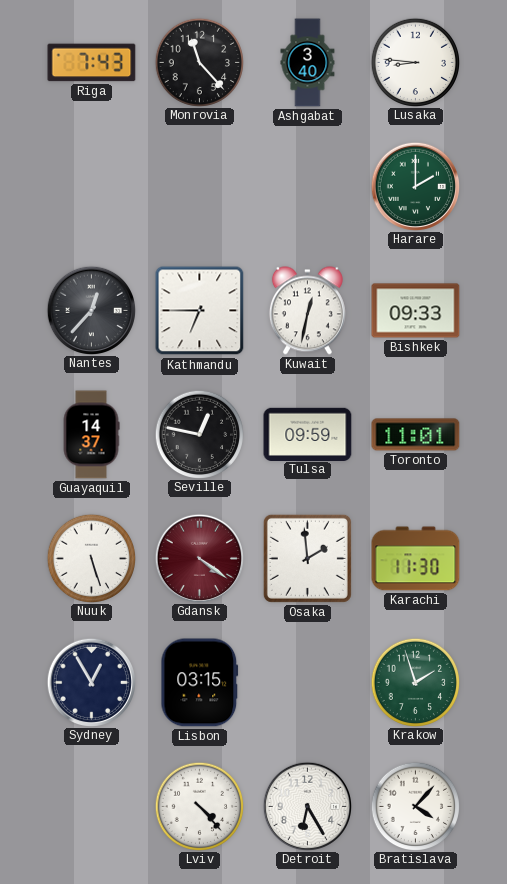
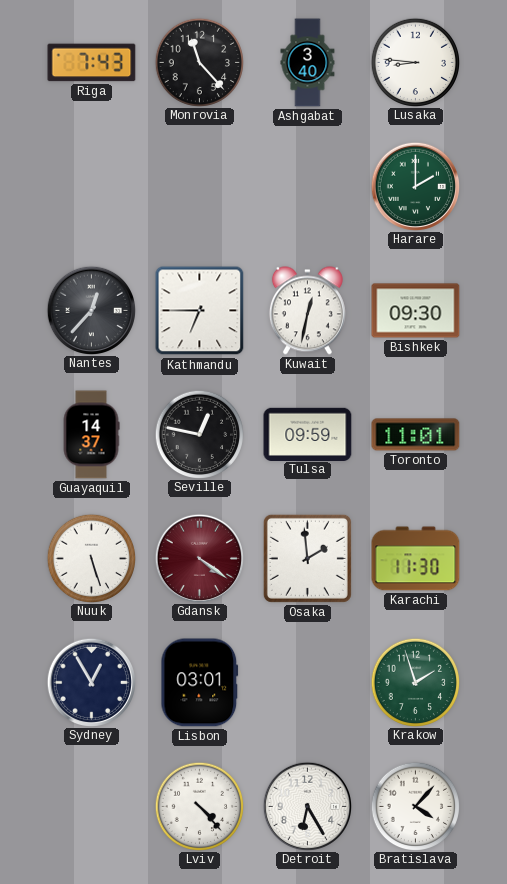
Bishkek: 09:33 -> 09:30 (416, 311)
Lisbon: 03:15 -> 03:01 (200, 683)
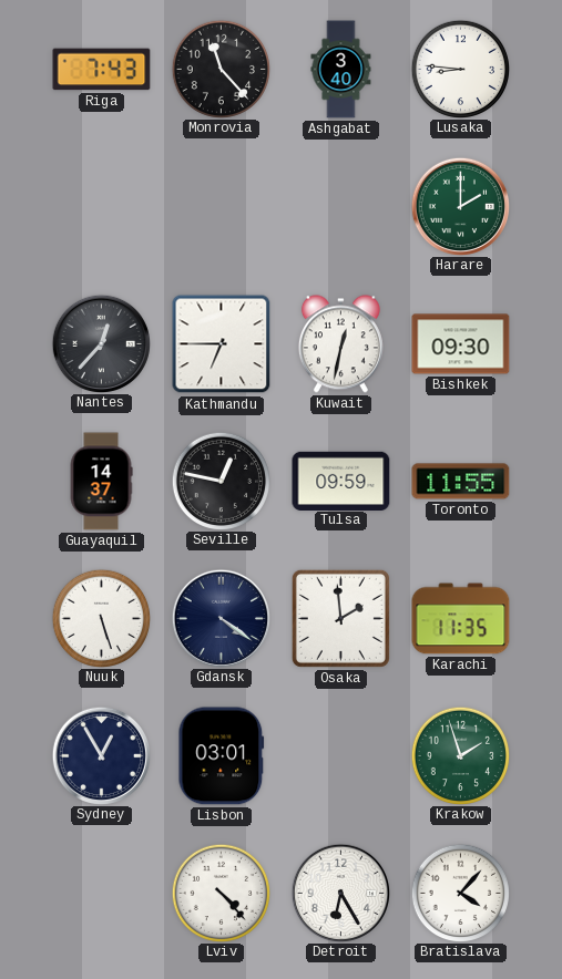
Toronto: 11:01 -> 11:55 (461, 482)
Gdansk dial: burgundy -> navy (221, 618)
Karachi: 11:30 -> 11:35 (461, 619)
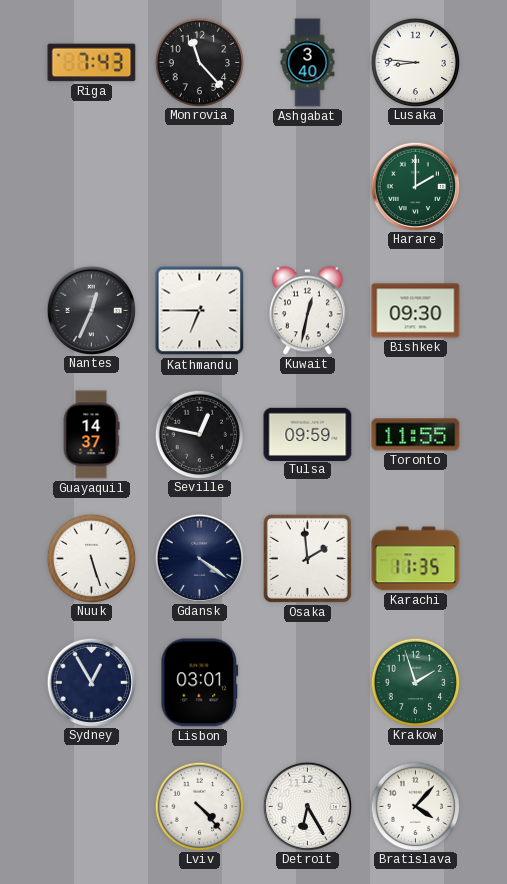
Nantes: 12:37 -> 12:34 (91, 310)
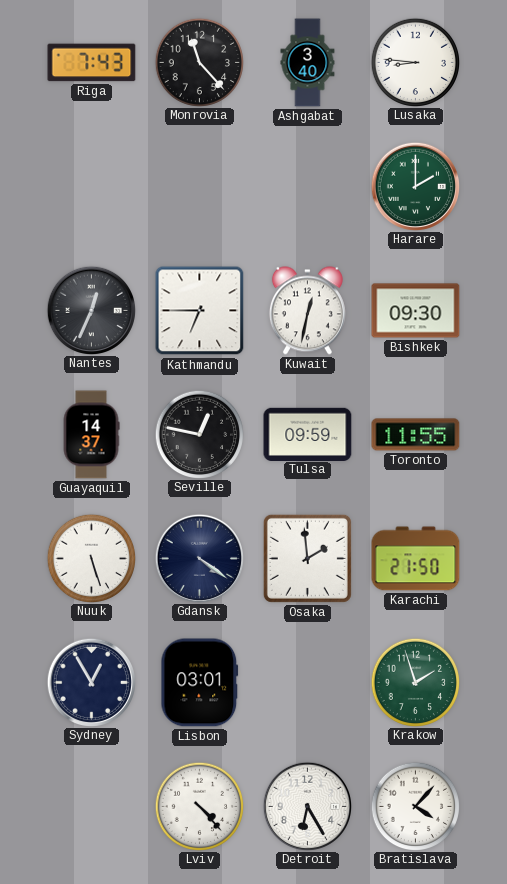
Karachi: 11:35 -> 21:50 (416, 559)
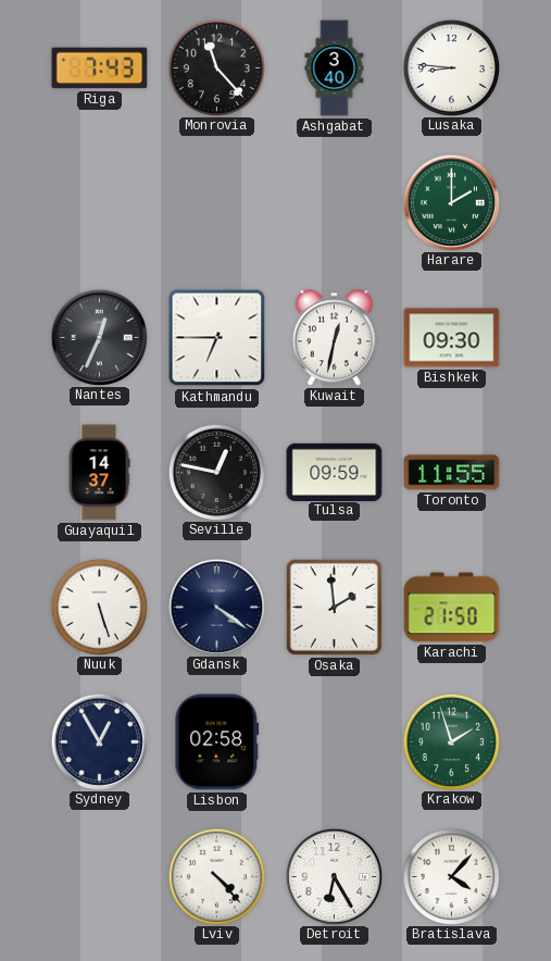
Lisbon: 03:01 -> 02:58 (217, 742)
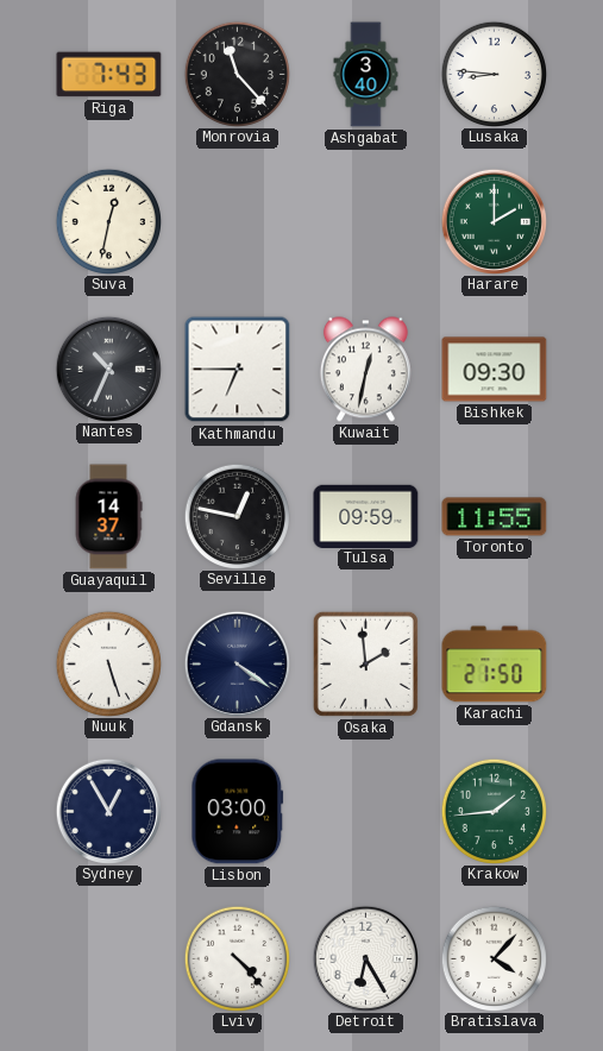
Suva: none -> 12:32 (108, 221)
Nantes: 12:34 -> 10:34 (108, 369)
Lisbon: 02:58 -> 03:00 (238, 812)
Krakow: 1:57 -> 1:44 (494, 811)
